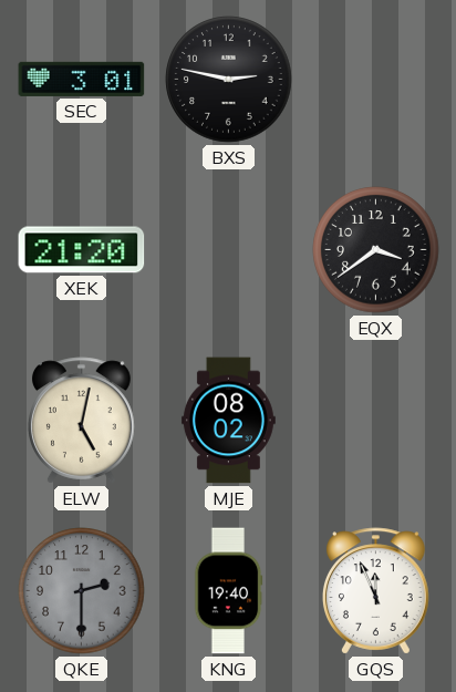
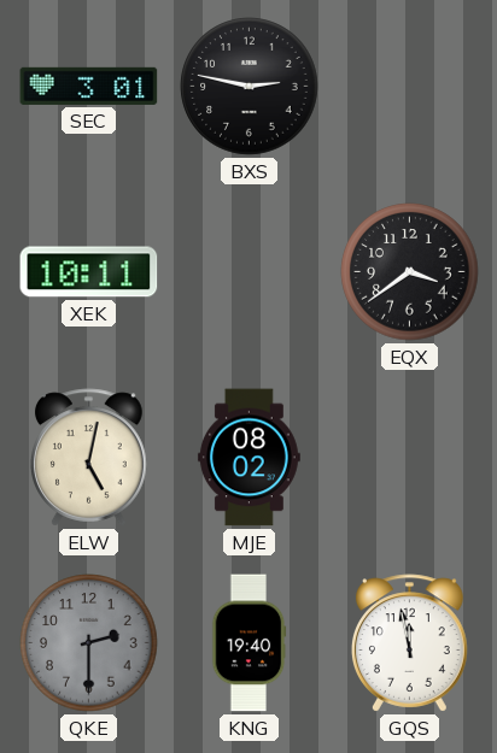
XEK: 21:20 -> 10:11 (89, 272)
GQS: 11:56 -> 11:58 (410, 643)
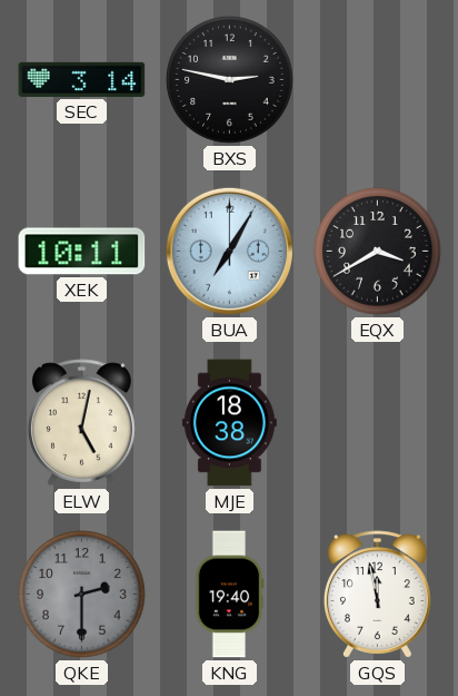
SEC: 3:01 -> 3:14 (82, 79)
BUA: none -> 7:05 (229, 251)
EQX: 3:39 -> 3:40 (378, 252)
MJE: 08:02 -> 18:38 (229, 423)
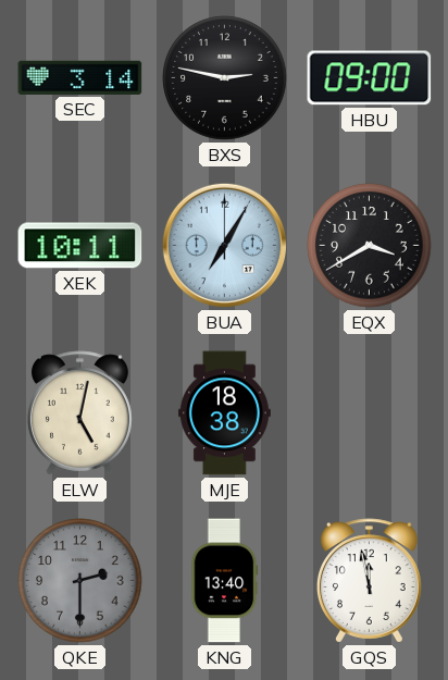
HBU: none -> 09:00 (370, 78)
KNG: 19:40 -> 13:40 (224, 581)
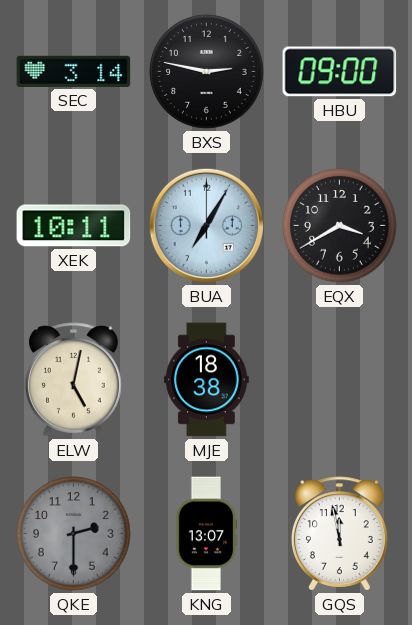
KNG: 13:40 -> 13:07 (206, 534)
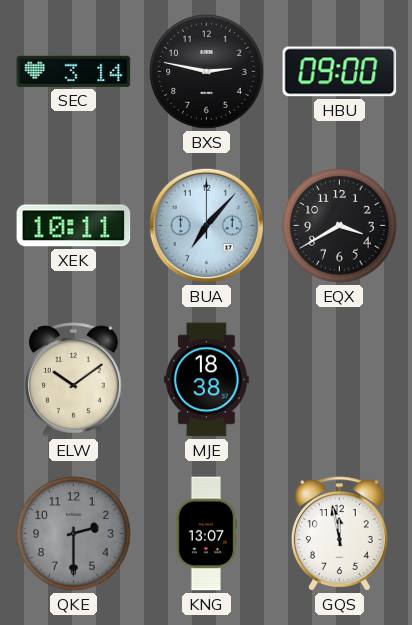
BUA: 7:05 -> 7:07 (206, 225)
ELW: 5:02 -> 10:09 (74, 380)
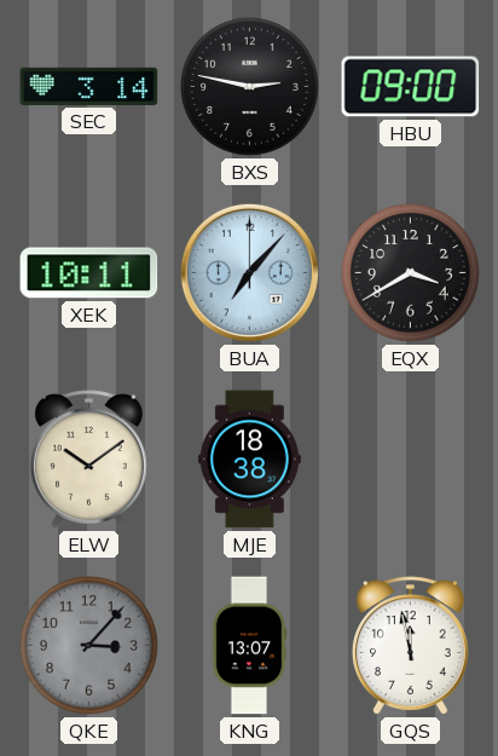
QKE: 2:30 -> 3:07 (89, 646)
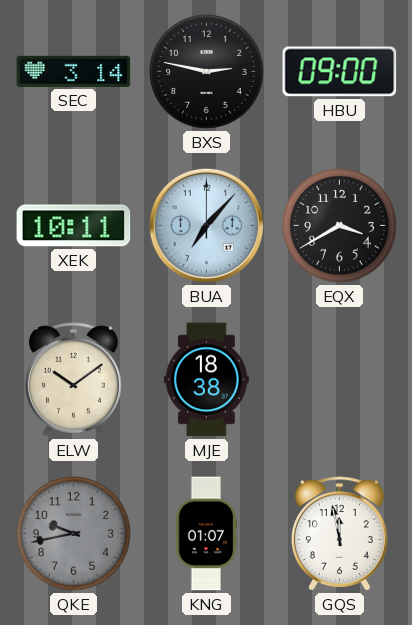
QKE: 3:07 -> 9:43 (74, 534)
KNG: 13:07 -> 01:07 (206, 534)
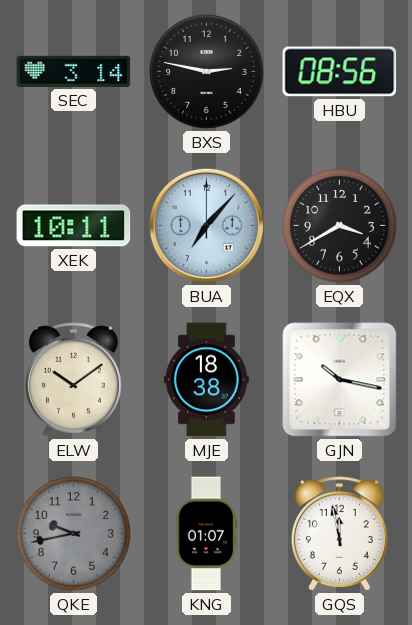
HBU: 09:00 -> 08:56 (340, 72)
GJN: none -> 10:17 (340, 380)
